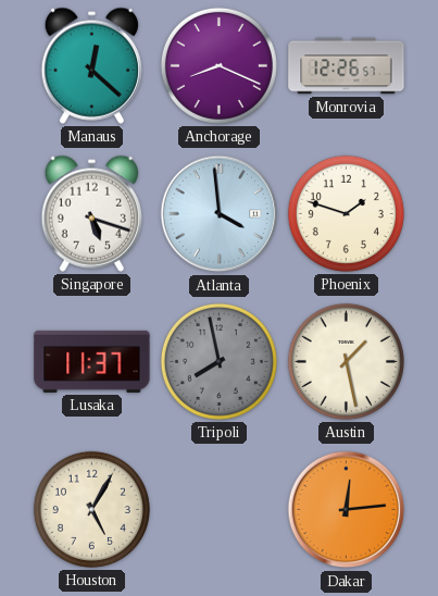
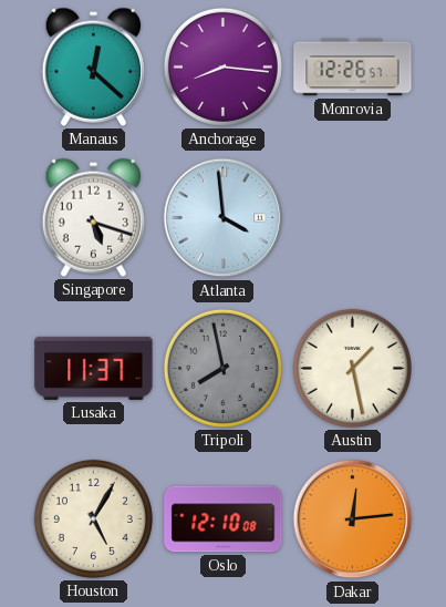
Anchorage: 8:19 -> 8:16 (222, 66)
Phoenix: 1:48 -> none (346, 213)
Oslo: none -> 12:10 (224, 519)
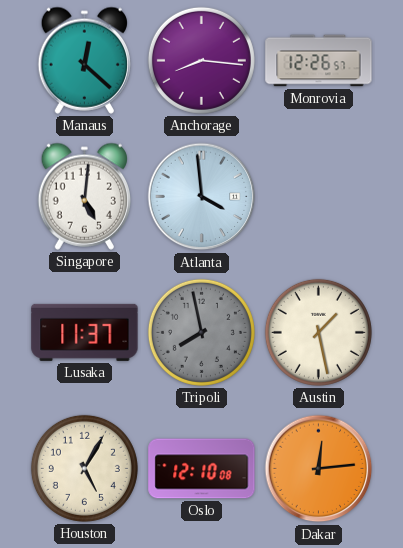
Singapore: 5:18 -> 5:01 (84, 196)
